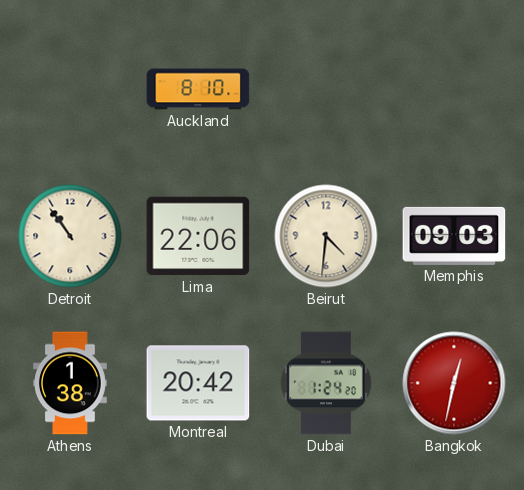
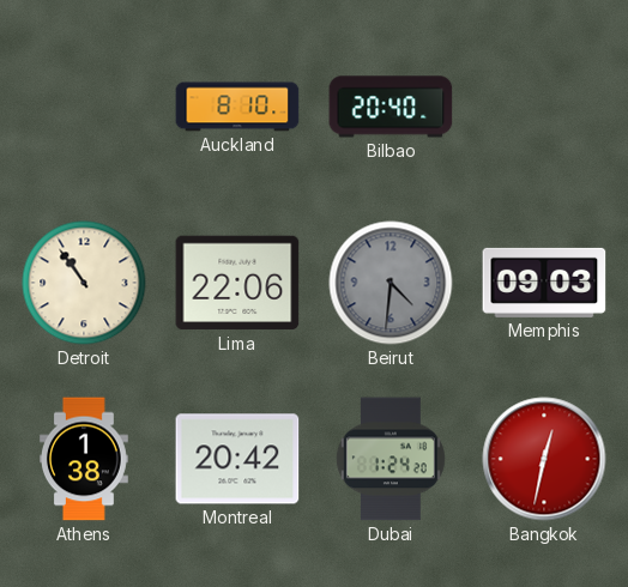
Bilbao: none -> 20:40 (391, 107)
Beirut dial: cream -> grey (391, 283)
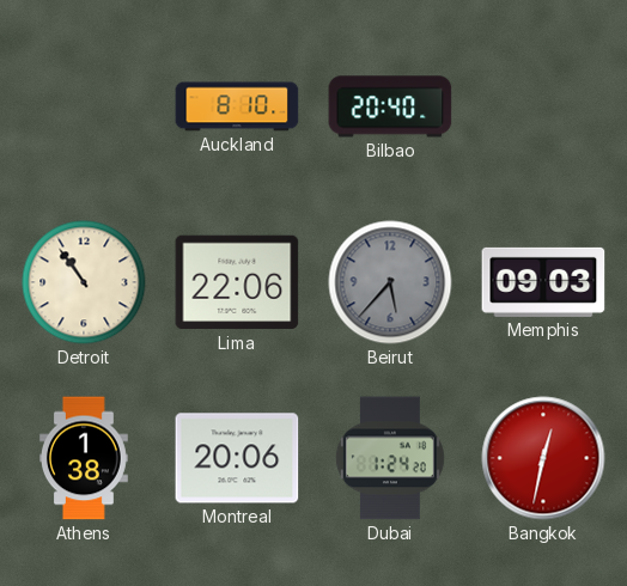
Beirut: 4:31 -> 5:37 (390, 282)
Montreal: 20:42 -> 20:06 (237, 458)
